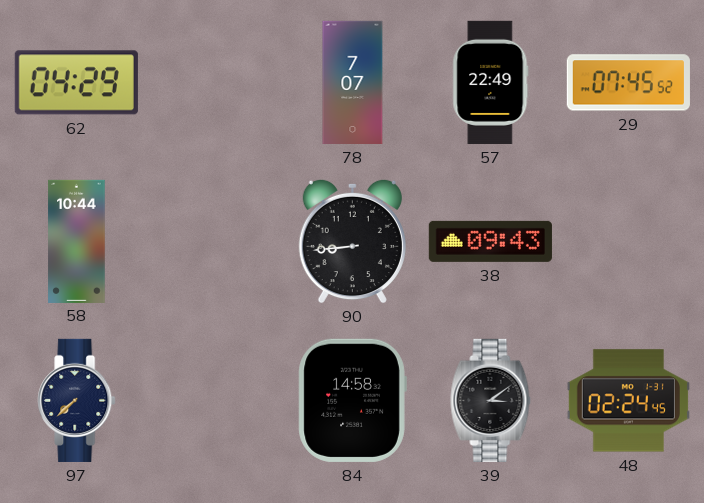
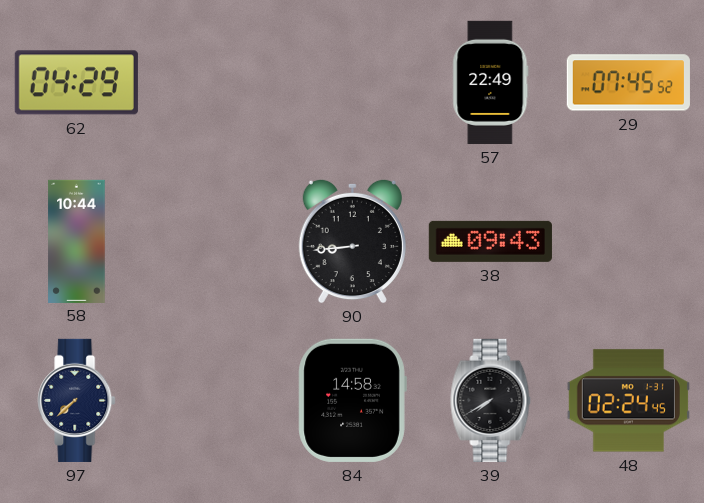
78: 7:07 -> none (353, 82)
39: 3:09 -> 7:40 (491, 400)
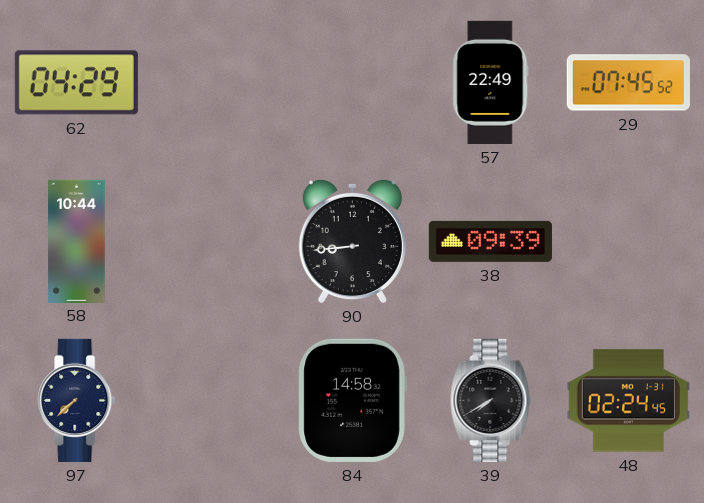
38: 09:43 -> 09:39 (490, 241)
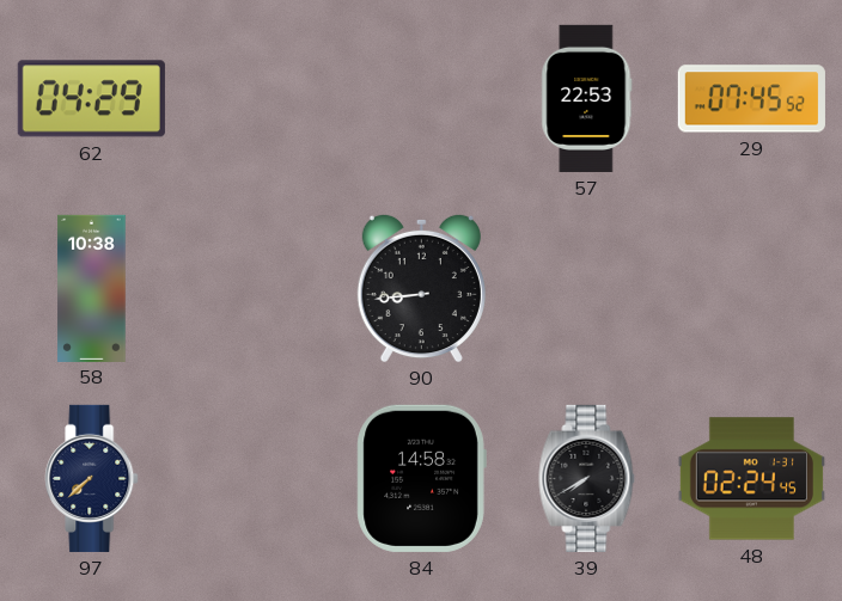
57: 22:49 -> 22:53 (587, 98)
58: 10:44 -> 10:38 (92, 288)
38: 09:39 -> none (490, 241)
